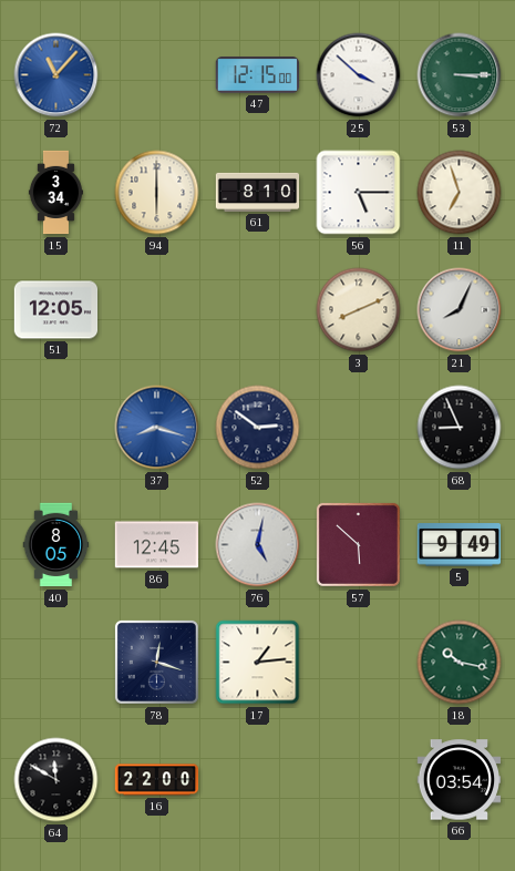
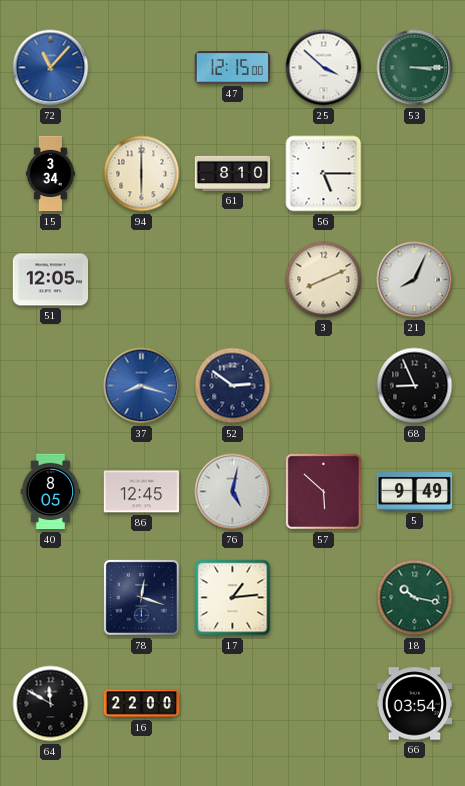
11: 6:57 -> none (460, 193)
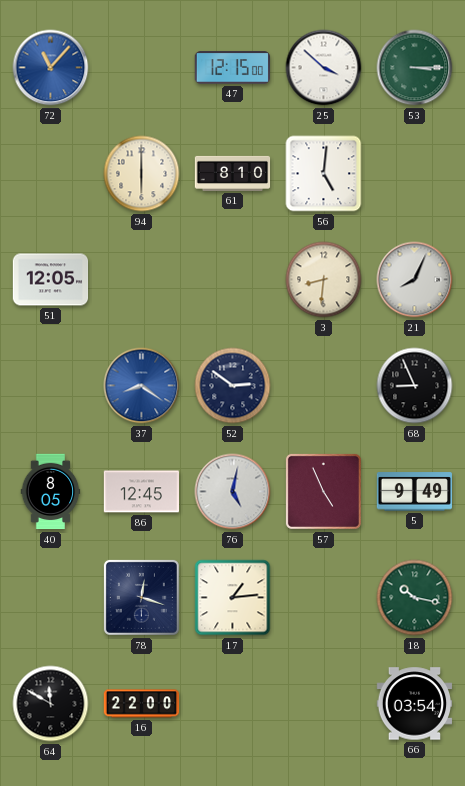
15: 3:34 -> none (50, 174)
56: 5:15 -> 5:01 (324, 174)
3: 8:11 -> 8:31 (324, 280)
37: 8:18 -> 8:21 (142, 386)
57: 5:52 -> 4:56 (323, 491)
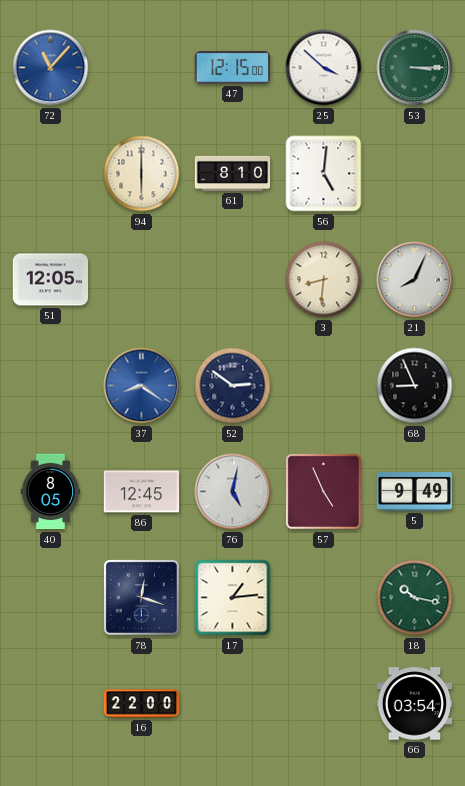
64: 11:50 -> none (51, 704)
